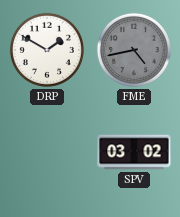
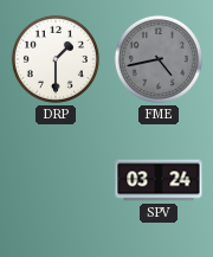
DRP: 1:50 -> 1:30 (56, 59)
SPV: 03:02 -> 03:24 (159, 180)
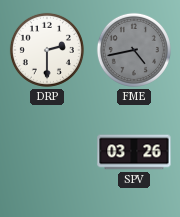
DRP: 1:30 -> 2:30 (47, 50)
SPV: 03:24 -> 03:26 (134, 152)
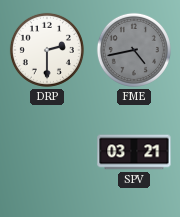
SPV: 03:26 -> 03:21 (134, 152)
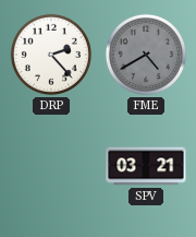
DRP: 2:30 -> 2:23 (51, 55)
FME: 4:43 -> 4:40 (146, 55)
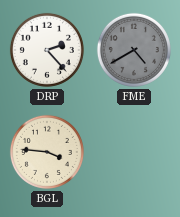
BGL: none -> 3:46 (47, 152)
SPV: 03:21 -> none (146, 166)
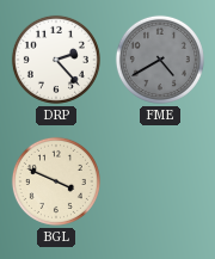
BGL: 3:46 -> 3:49 (56, 181)
